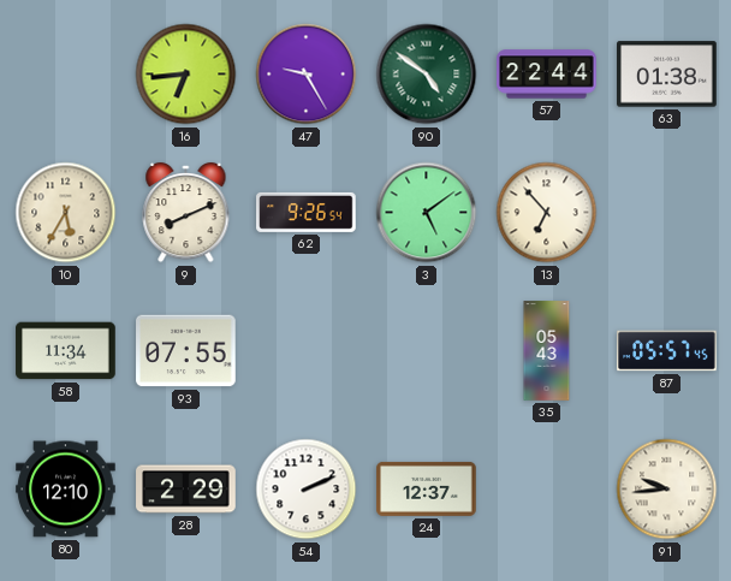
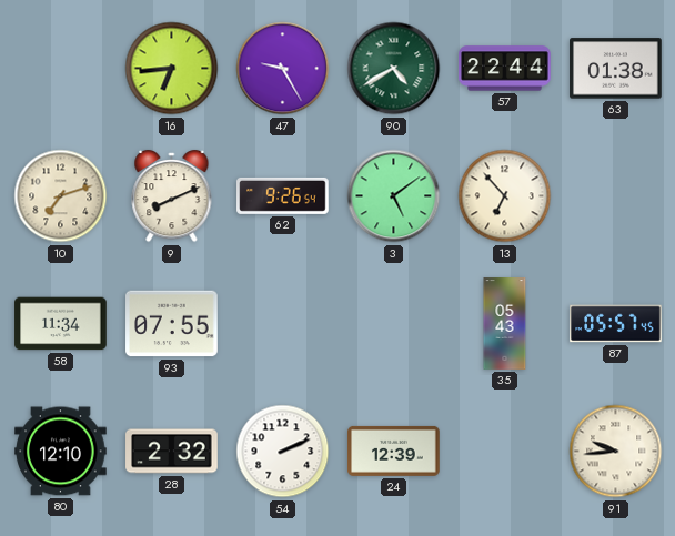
90: 4:51 -> 4:40 (394, 69)
10: 5:35 -> 7:12 (61, 196)
28: 2:29 -> 2:32 (172, 452)
24: 12:37 -> 12:39 (394, 451)
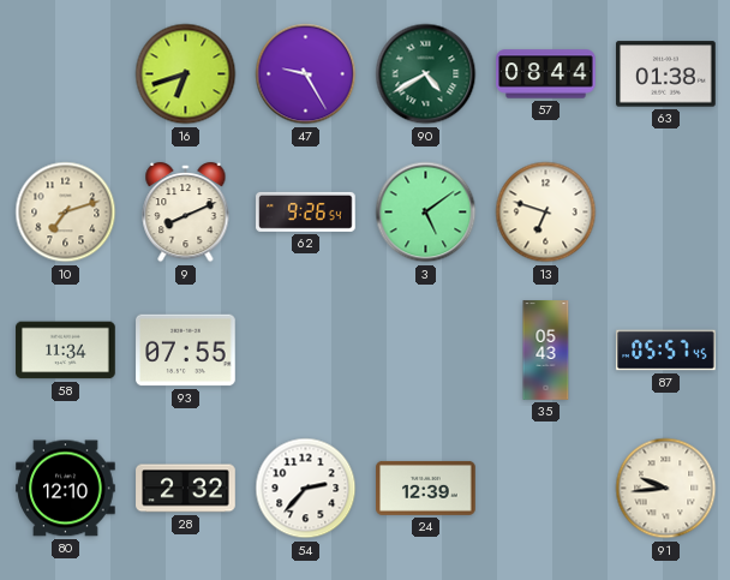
16: 6:44 -> 6:42 (186, 74)
57: 22:44 -> 08:44 (546, 74)
13: 6:53 -> 6:48 (546, 213)
54: 2:11 -> 2:37 (306, 489)
